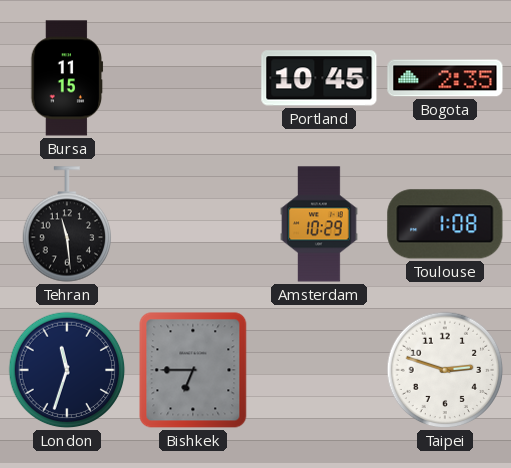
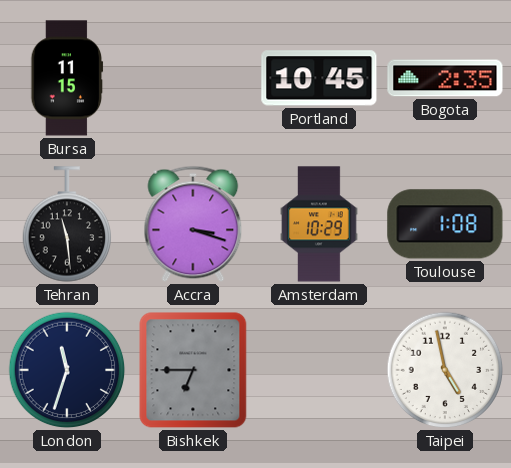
Accra: none -> 3:18 (193, 224)
Taipei: 2:48 -> 4:58 (445, 370)
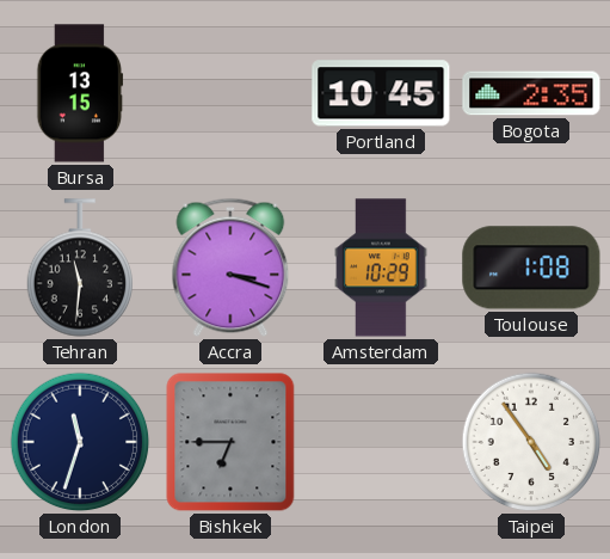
Bursa: 11:15 -> 13:15 (80, 93)
Tehran: 11:29 -> 11:31 (79, 268)
Taipei: 4:58 -> 4:54 (531, 442)
